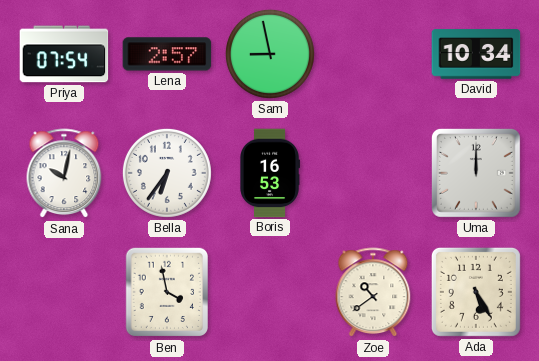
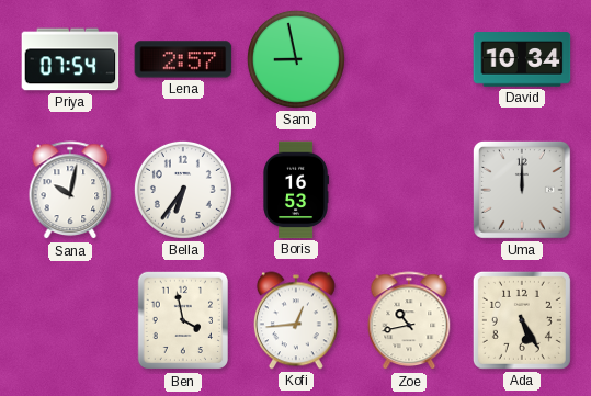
Kofi: none -> 12:44 (296, 320)
Zoe: 10:39 -> 10:43 (409, 321)
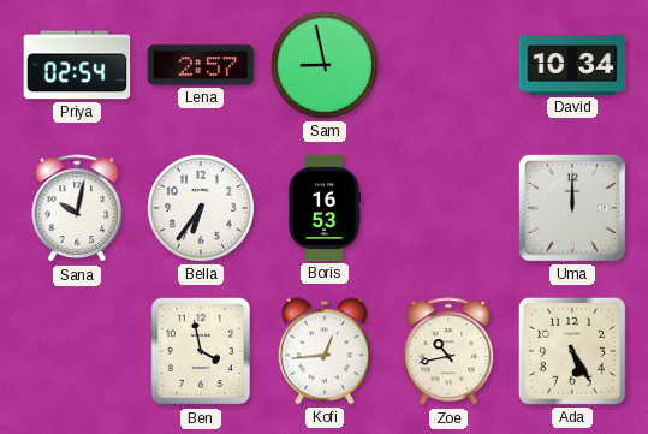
Priya: 07:54 -> 02:54 (77, 65)
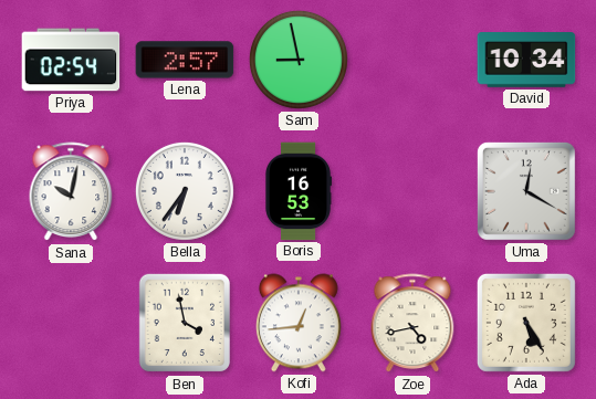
Uma: 12:00 -> 12:20 (526, 191)
Zoe: 10:43 -> 4:43 (412, 324)
